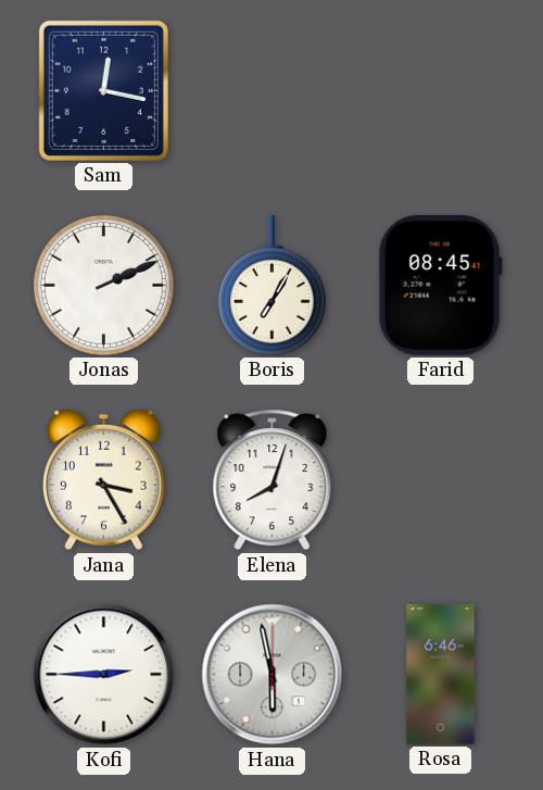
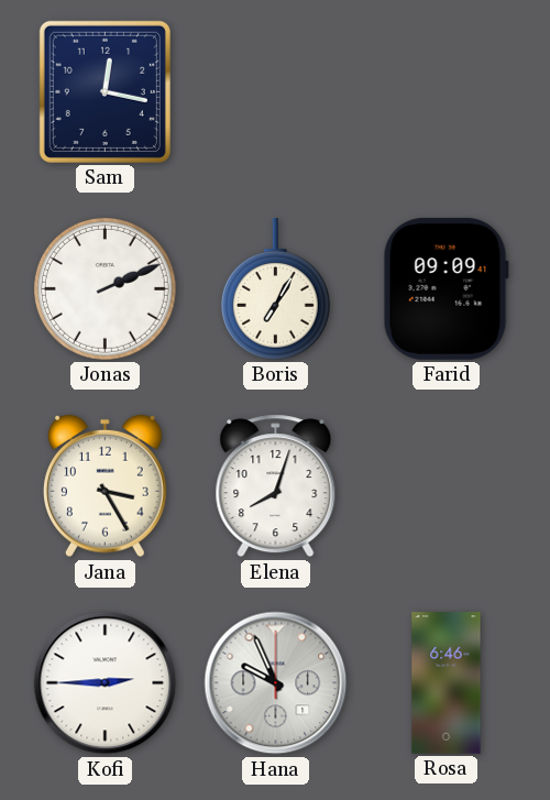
Farid: 08:45 -> 09:09 (446, 288)
Hana: 5:58 -> 9:56 (276, 683)
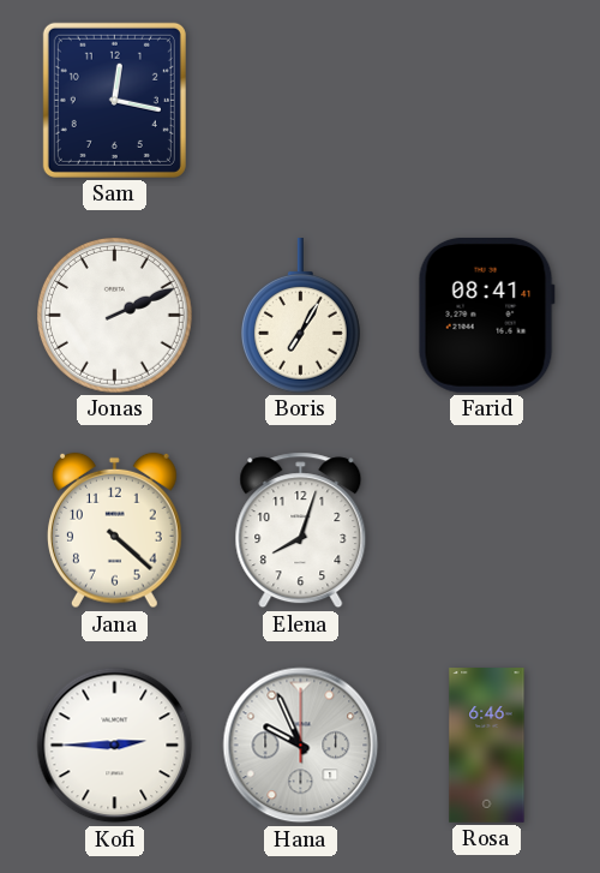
Farid: 09:09 -> 08:41 (486, 315)
Jana: 3:25 -> 4:22 (115, 531)
